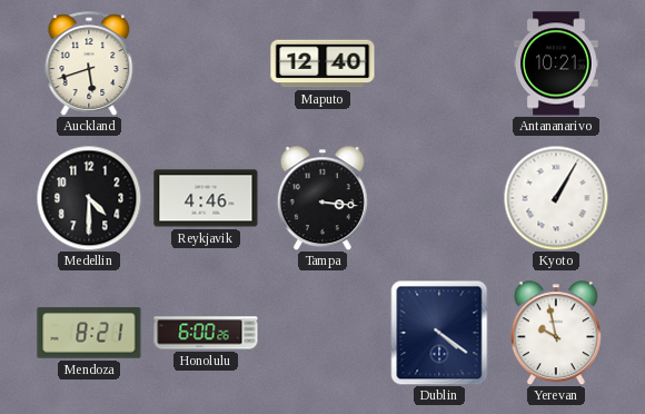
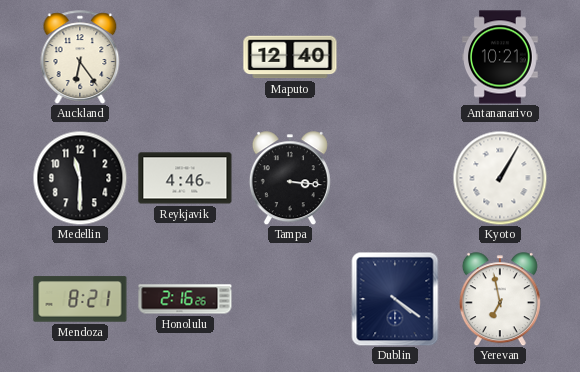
Auckland: 5:42 -> 6:24 (80, 57)
Medellin: 4:30 -> 11:30 (80, 178)
Honolulu: 6:00 -> 2:16 (185, 299)
Yerevan: 9:58 -> 6:58 (500, 299)
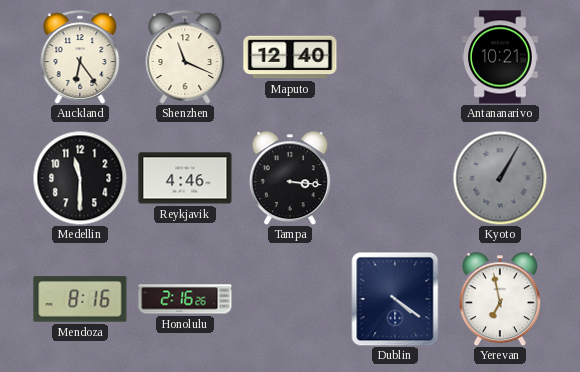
Shenzhen: none -> 11:19 (185, 57)
Kyoto dial: white -> grey (500, 178)
Mendoza: 8:21 -> 8:16 (80, 299)
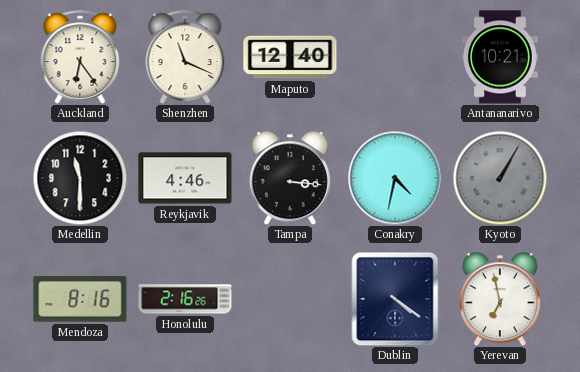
Conakry: none -> 4:32 (395, 178)
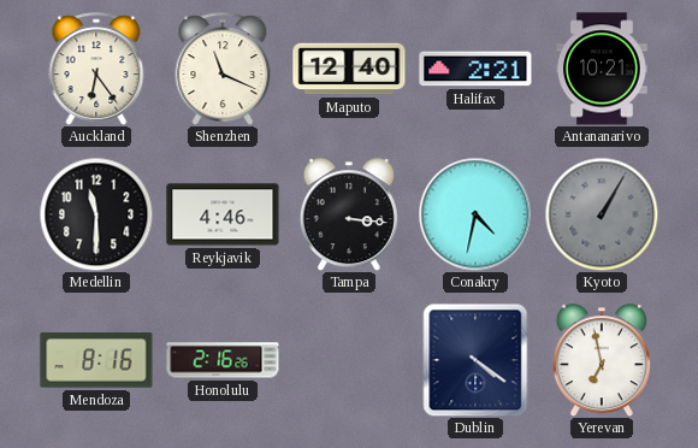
Halifax: none -> 2:21 (475, 69)
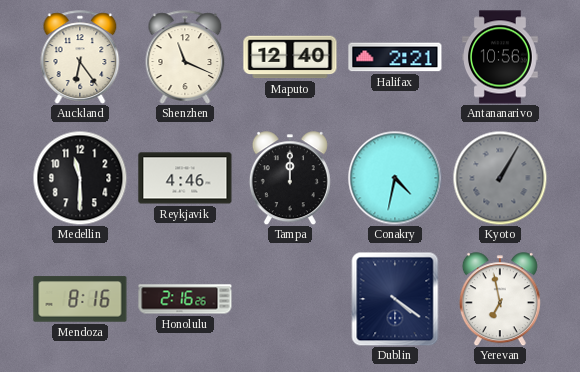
Antananarivo: 10:21 -> 10:56 (501, 57)
Tampa: 3:16 -> 12:00 (290, 178)
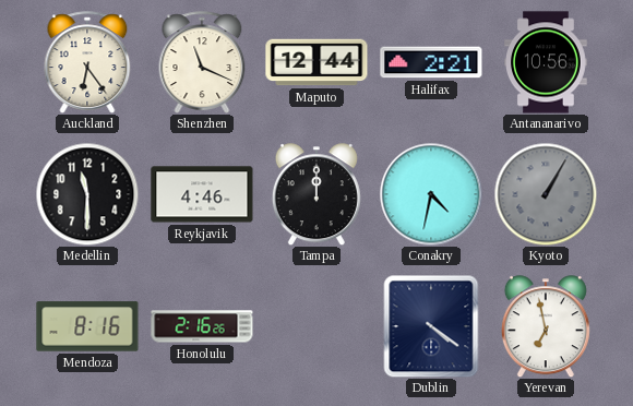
Maputo: 12:40 -> 12:44 (316, 62)
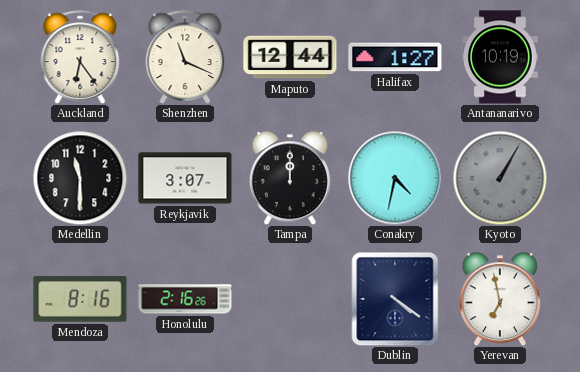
Halifax: 2:21 -> 1:27 (395, 57)
Antananarivo: 10:56 -> 10:19 (501, 57)
Reykjavik: 4:46 -> 3:07 (185, 178)
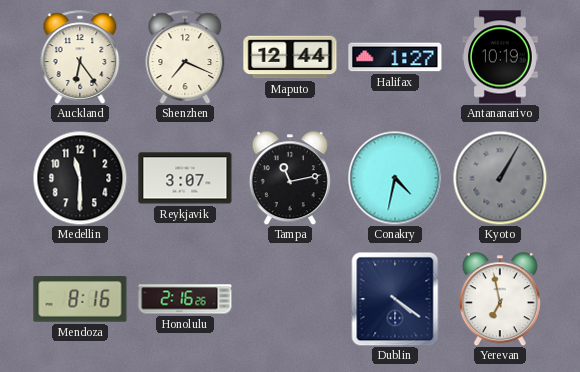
Shenzhen: 11:19 -> 7:19 (185, 57)
Tampa: 12:00 -> 11:13 (290, 178)
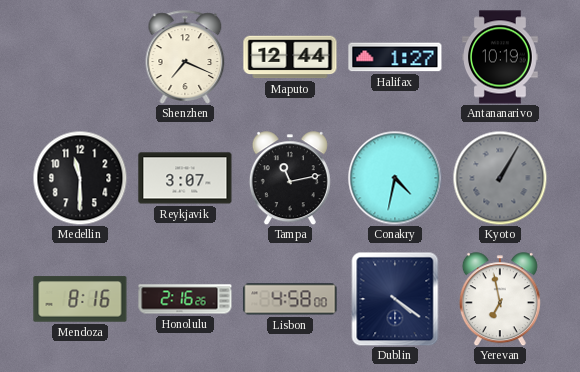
Auckland: 6:24 -> none (80, 57)
Lisbon: none -> 4:58 (290, 299)
